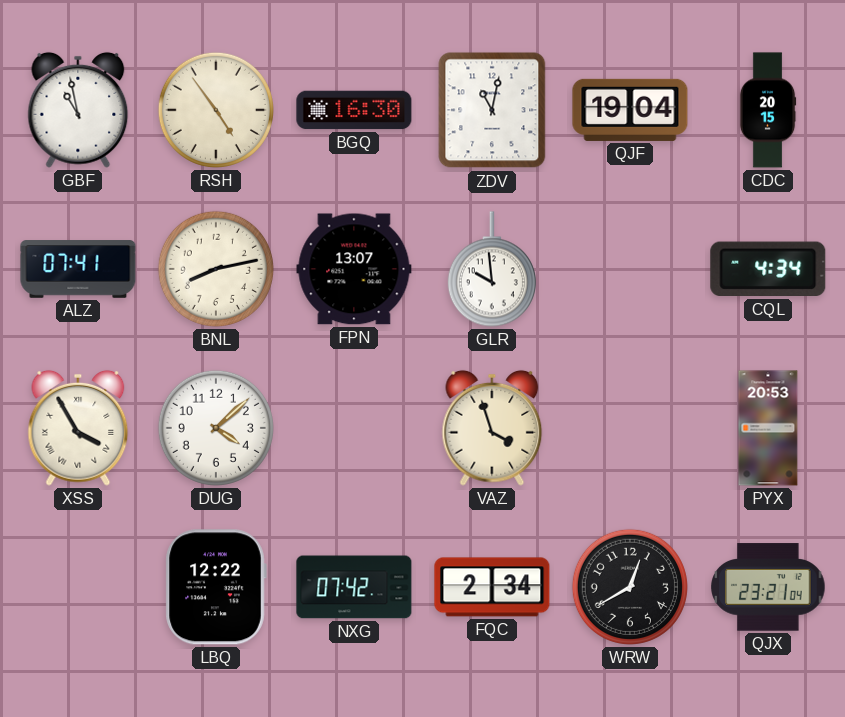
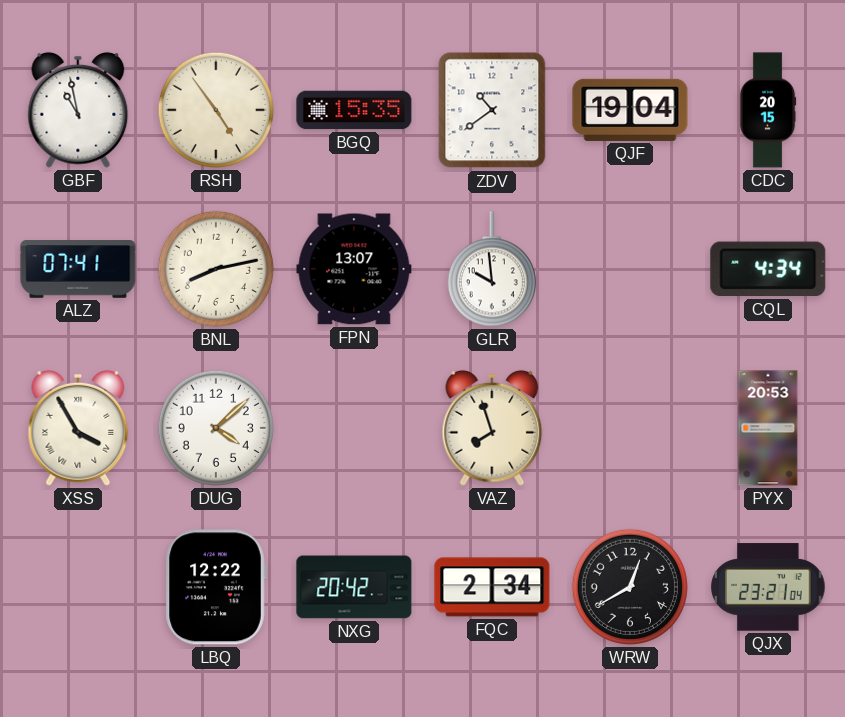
BGQ: 16:30 -> 15:35 (354, 110)
ZDV: 11:02 -> 10:39 (492, 110)
VAZ: 3:57 -> 7:57 (492, 428)
NXG: 07:42 -> 20:42 (354, 587)
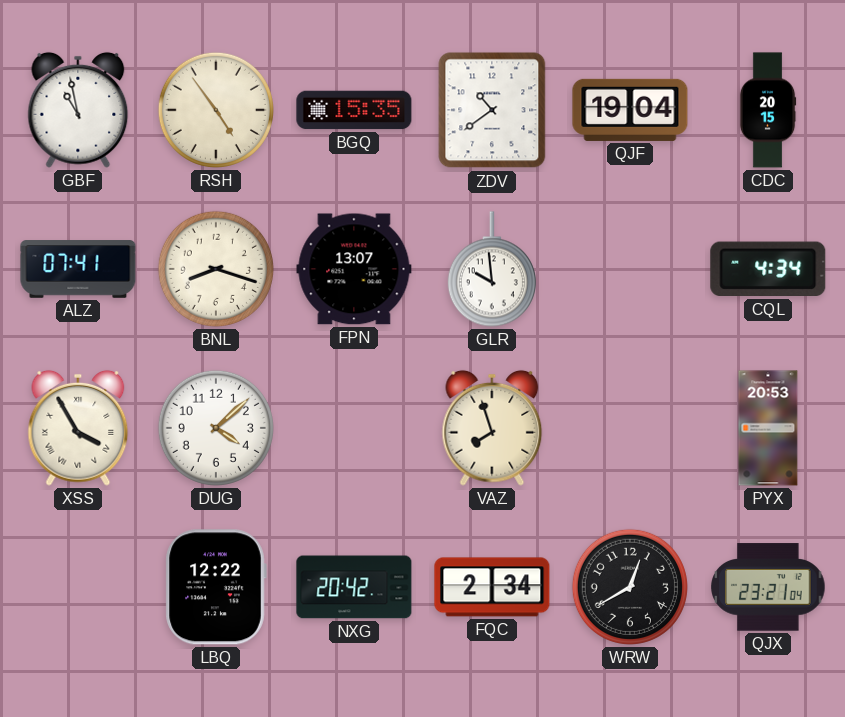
BNL: 8:13 -> 8:18 (216, 269)
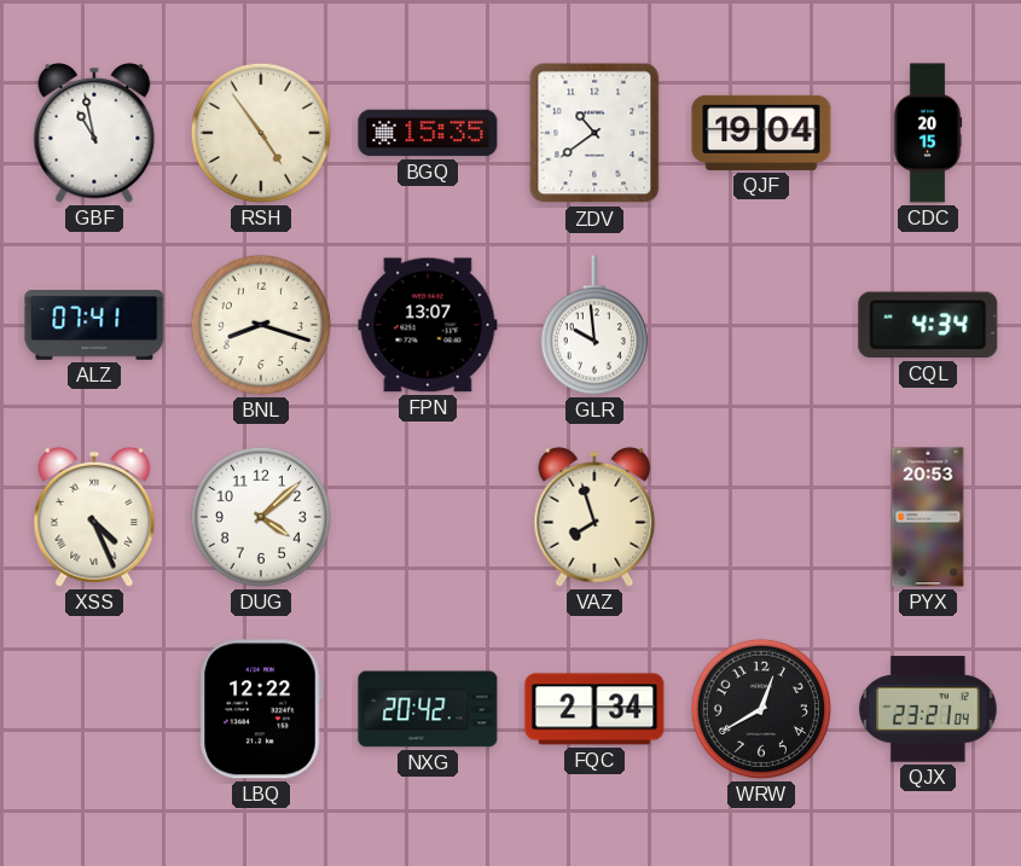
XSS: 3:55 -> 4:26 (94, 517)
